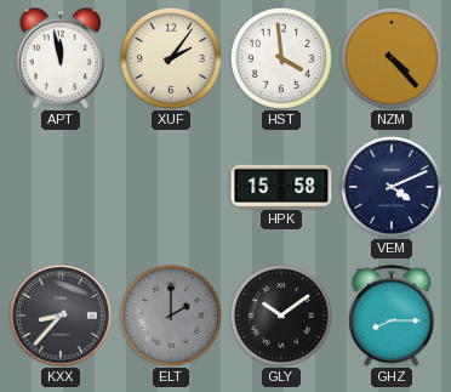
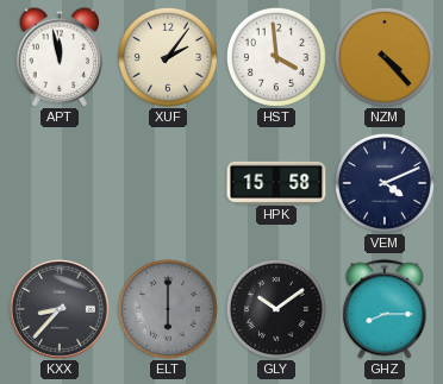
ELT: 2:00 -> 6:00 (168, 309)
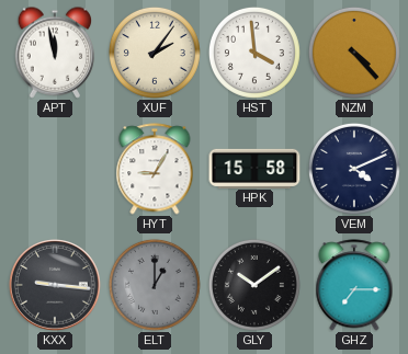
HYT: none -> 9:05 (155, 169)
KXX: 8:37 -> 9:16 (56, 286)
ELT: 6:00 -> 1:00 (155, 285)
GHZ: 8:15 -> 7:15 (354, 285)
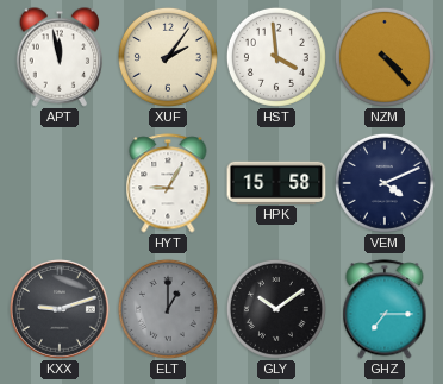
KXX: 9:16 -> 9:12 (61, 310)
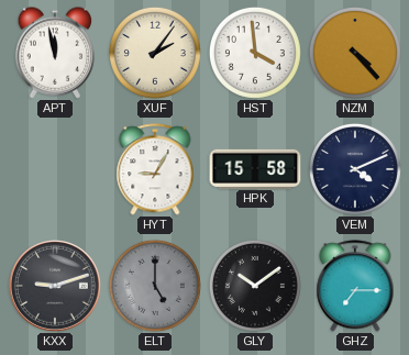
ELT: 1:00 -> 5:00 (155, 286)
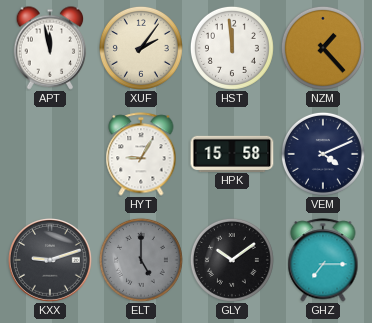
HST: 3:59 -> 11:59 (232, 48)
NZM: 4:23 -> 1:23 (323, 48)
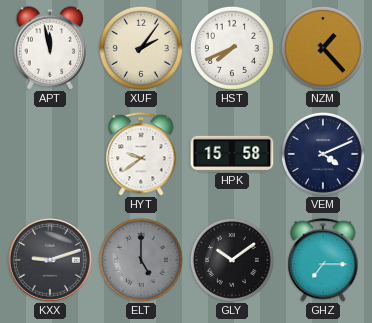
HST: 11:59 -> 7:41 (232, 48)
HYT: 9:05 -> 9:39 (141, 154)
